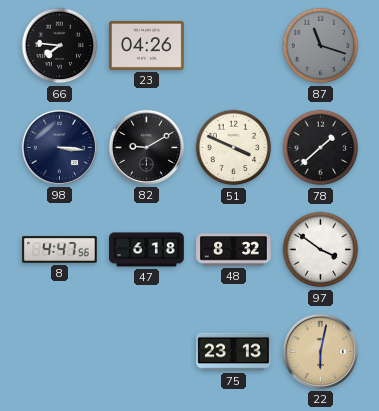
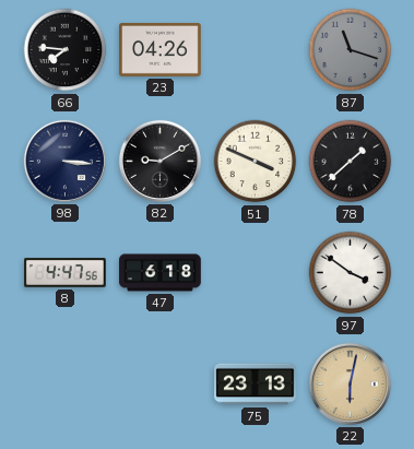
48: 8:32 -> none (234, 250)
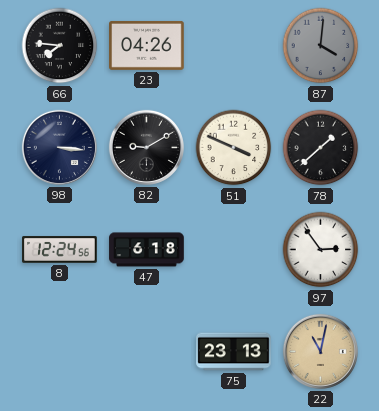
87: 11:18 -> 4:01 (321, 46)
8: 4:47 -> 12:24 (60, 250)
97: 3:51 -> 2:54 (321, 250)
22: 6:02 -> 11:02 (320, 351)
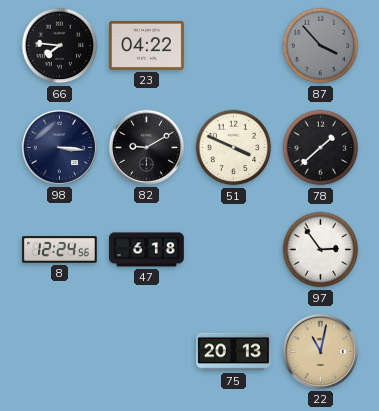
23: 04:26 -> 04:22 (147, 45)
87: 4:01 -> 3:53 (321, 46)
75: 23:13 -> 20:13 (234, 352)
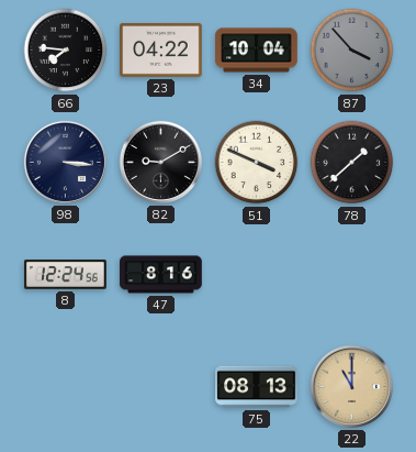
34: none -> 10:04 (257, 51)
47: 6:18 -> 8:16 (161, 275)
97: 2:54 -> none (321, 250)
75: 20:13 -> 08:13 (257, 387)
22: 11:02 -> 11:00 (351, 386)
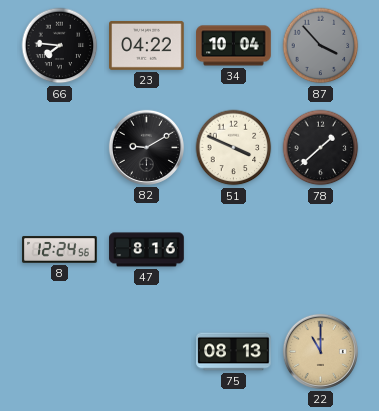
98: 3:16 -> none (65, 162)
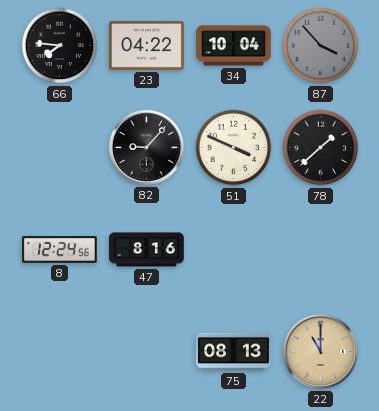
82: 9:10 -> 9:07 (146, 147)
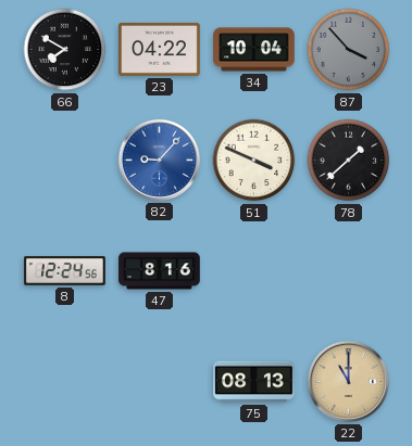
66: 7:46 -> 7:50 (65, 50)
82 dial: black -> blue (159, 160)
